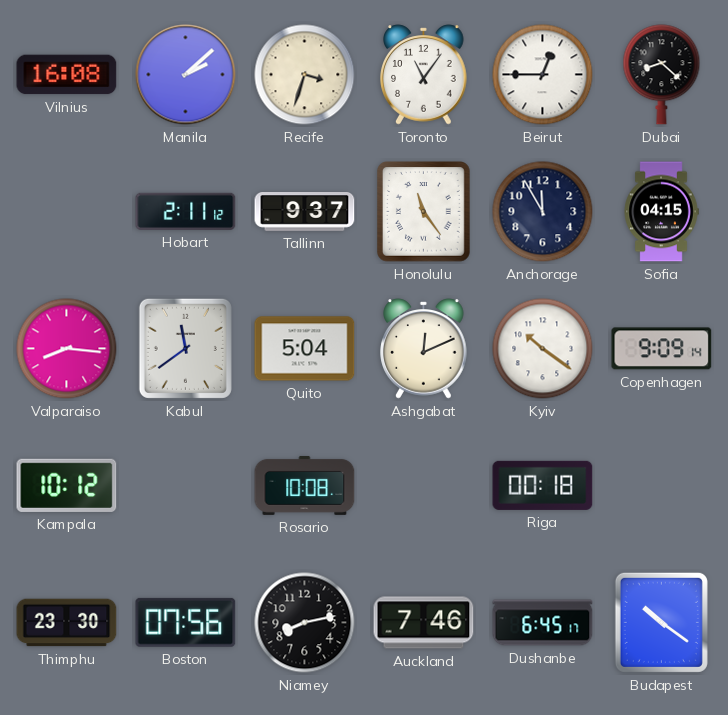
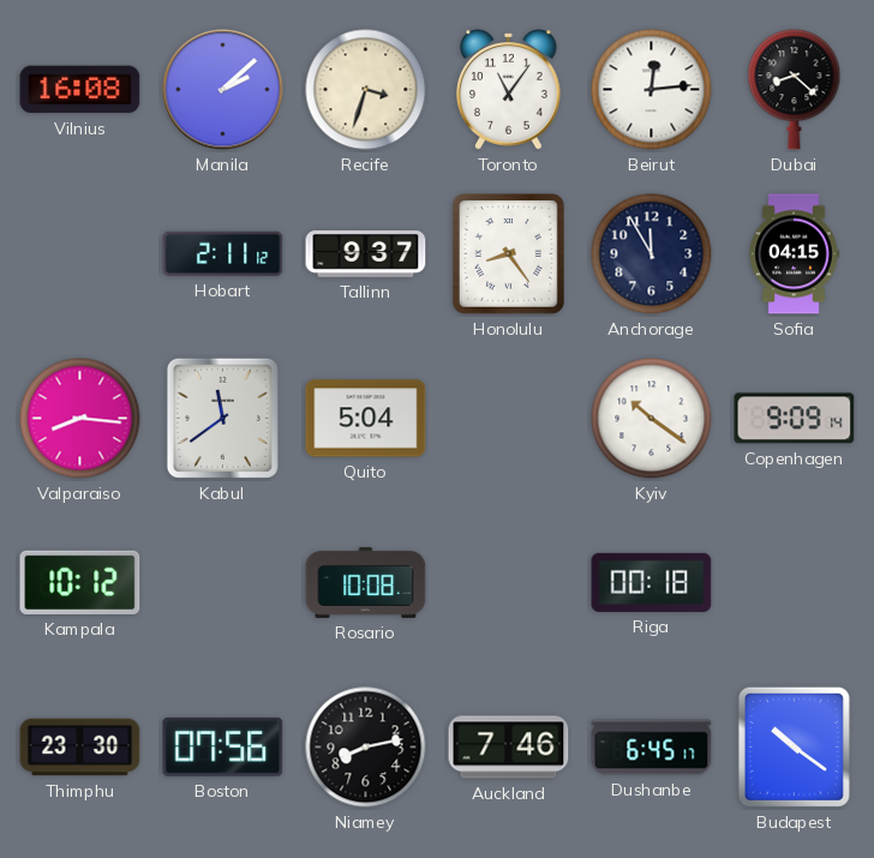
Beirut: 12:45 -> 12:14 (652, 90)
Honolulu: 11:24 -> 8:24 (509, 254)
Ashgabat: 12:11 -> none (424, 349)
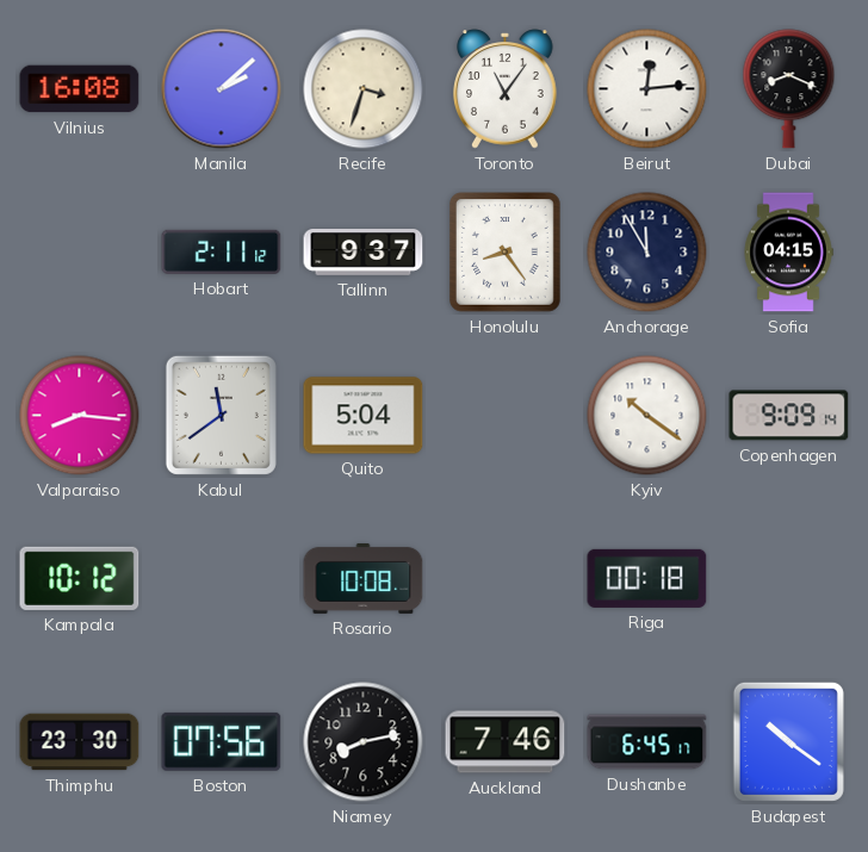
Dubai: 8:22 -> 8:19 (789, 89)
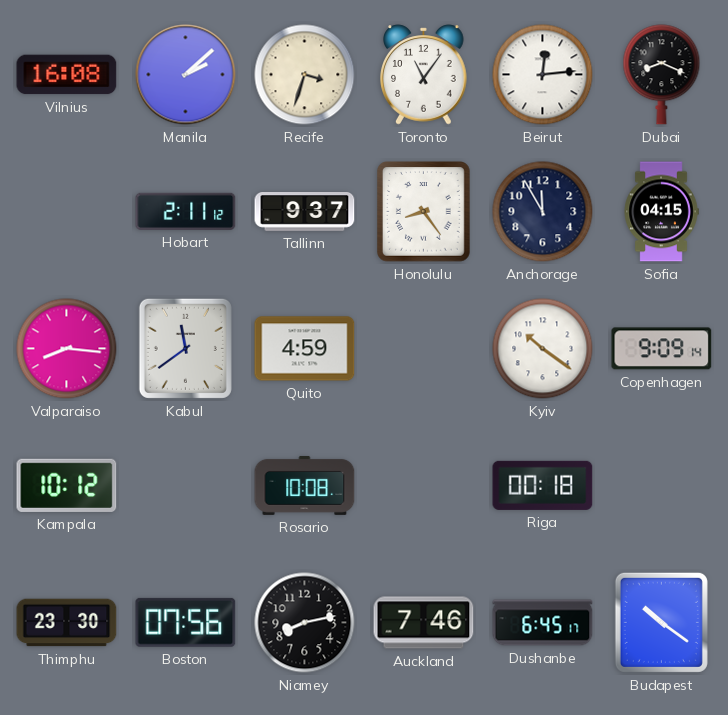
Quito: 5:04 -> 4:59 (305, 349)
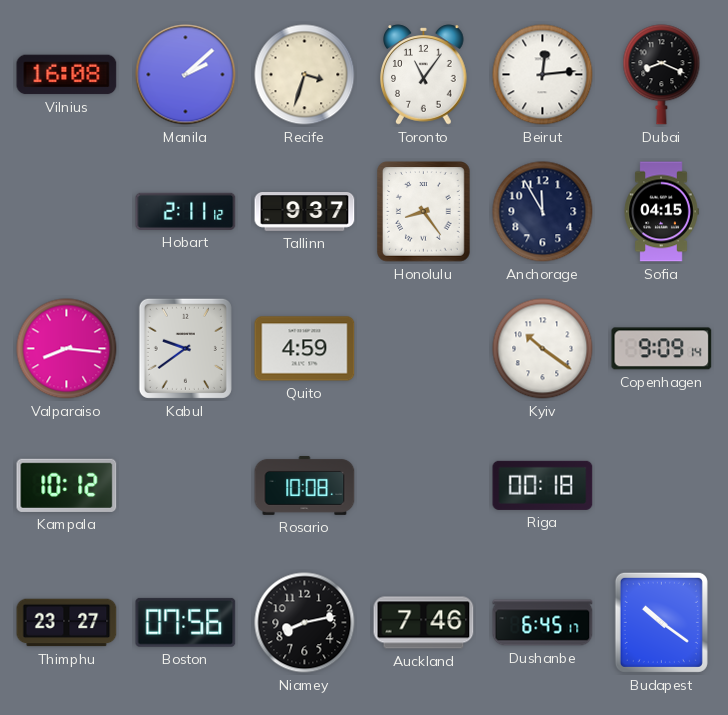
Kabul: 11:39 -> 9:39 (185, 348)
Thimphu: 23:30 -> 23:27 (67, 623)
